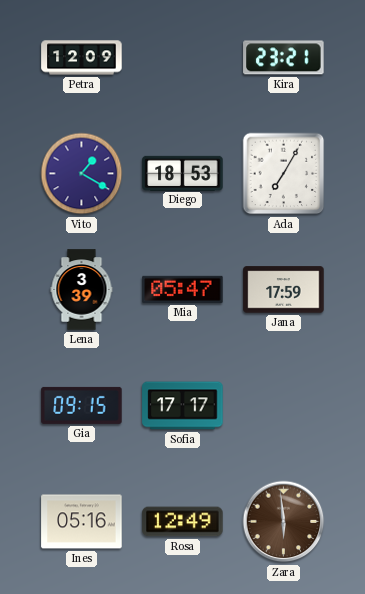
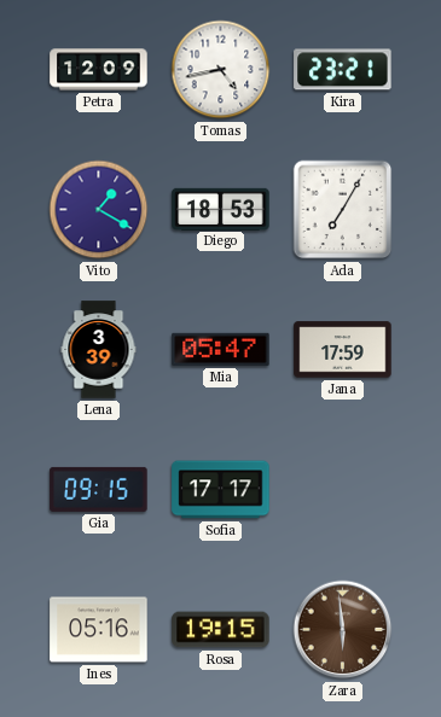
Tomas: none -> 4:43 (221, 70)
Rosa: 12:49 -> 19:15 (221, 630)
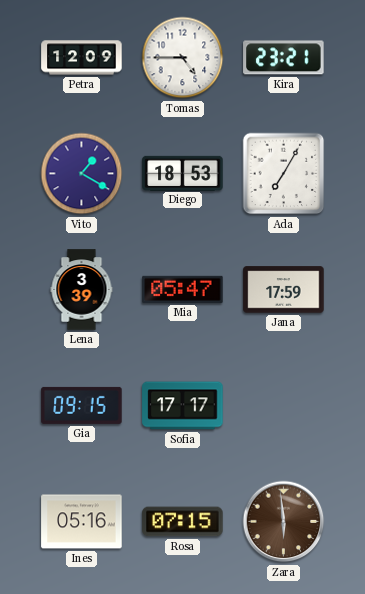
Tomas: 4:43 -> 4:45 (183, 58)
Rosa: 19:15 -> 07:15 (183, 522)
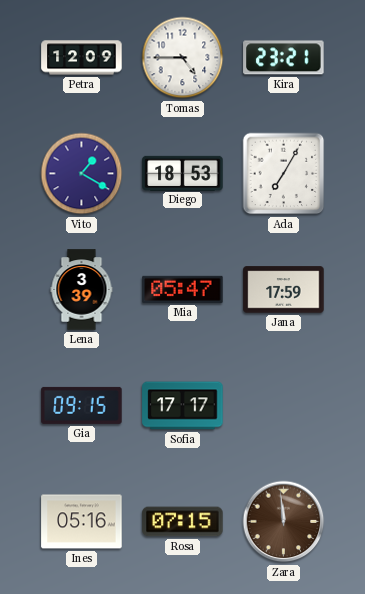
Zara: 5:59 -> 11:59 (284, 522)
